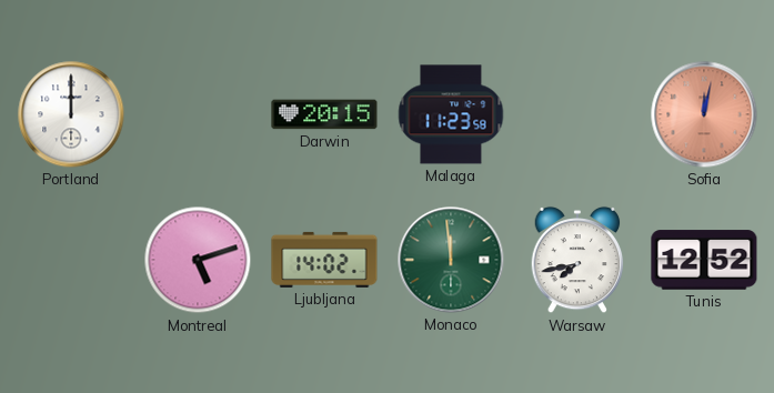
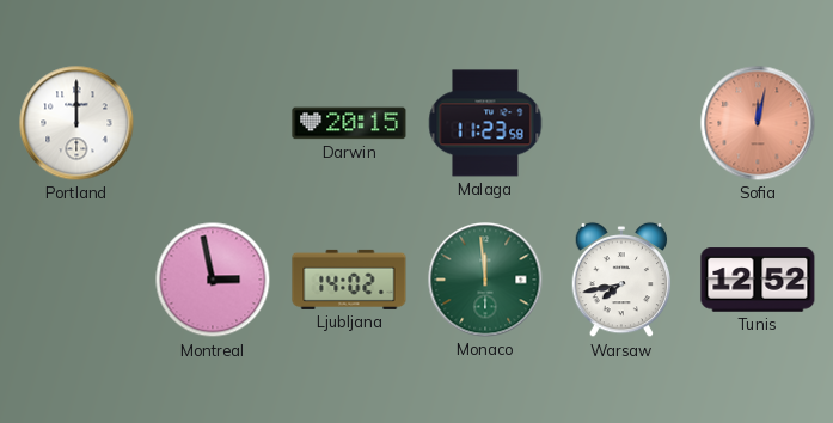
Montreal: 5:12 -> 2:58 (213, 280)
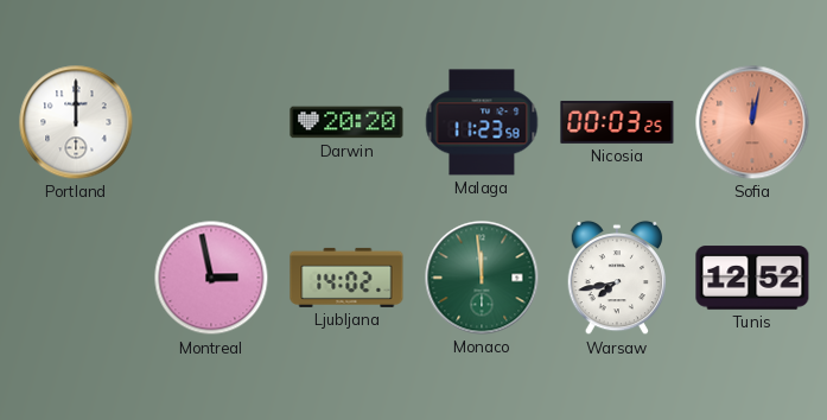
Darwin: 20:15 -> 20:20 (346, 122)
Nicosia: none -> 00:03 (617, 122)
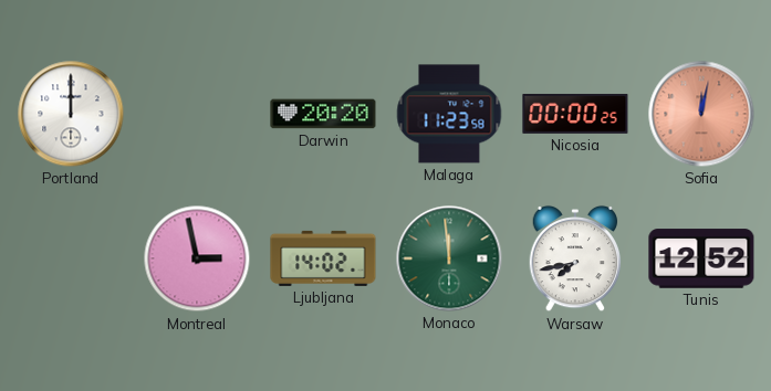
Nicosia: 00:03 -> 00:00 (575, 114)
